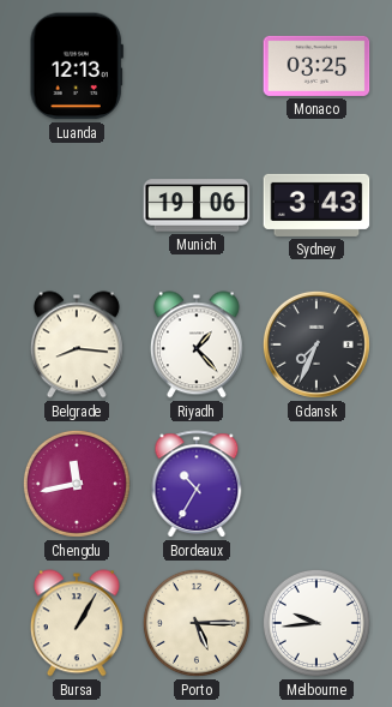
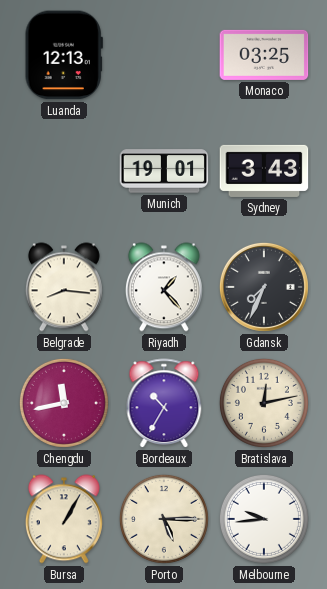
Munich: 19:06 -> 19:01 (164, 171)
Bratislava: none -> 12:13 (264, 403)
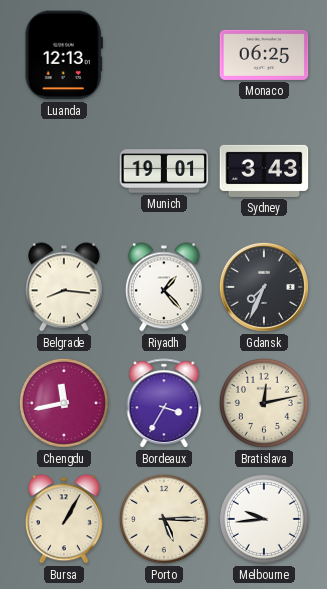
Monaco: 03:25 -> 06:25 (264, 55)
Bordeaux: 10:35 -> 3:35 (164, 404)
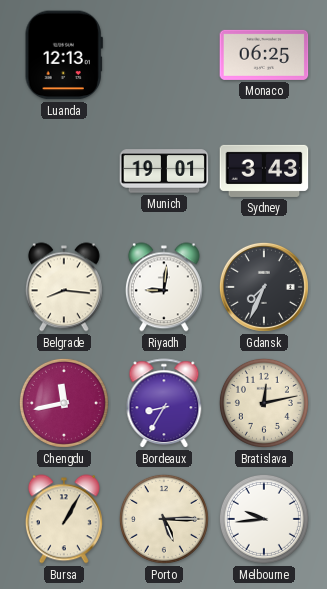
Riyadh: 1:23 -> 9:01 (164, 287)
Bordeaux: 3:35 -> 8:35 (164, 404)
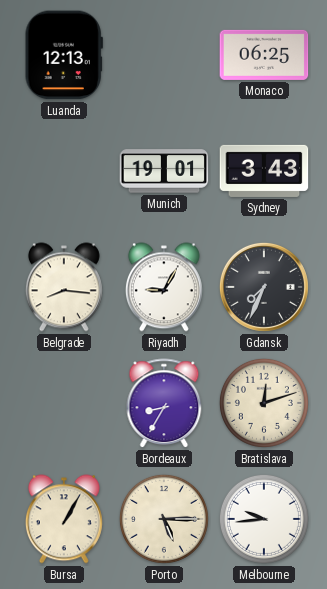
Riyadh: 9:01 -> 9:05 (164, 287)
Chengdu: 11:43 -> none (64, 403)
Bratislava: 12:13 -> 12:12 (264, 403)
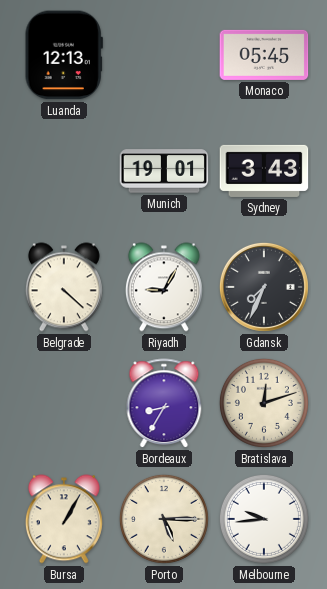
Monaco: 06:25 -> 05:45 (264, 55)
Belgrade: 8:16 -> 4:22 (64, 287)
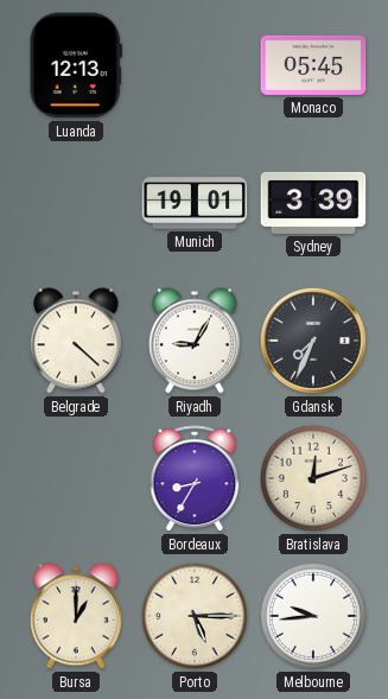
Sydney: 3:43 -> 3:39 (313, 203)
Bursa: 1:05 -> 1:00 (76, 616)
